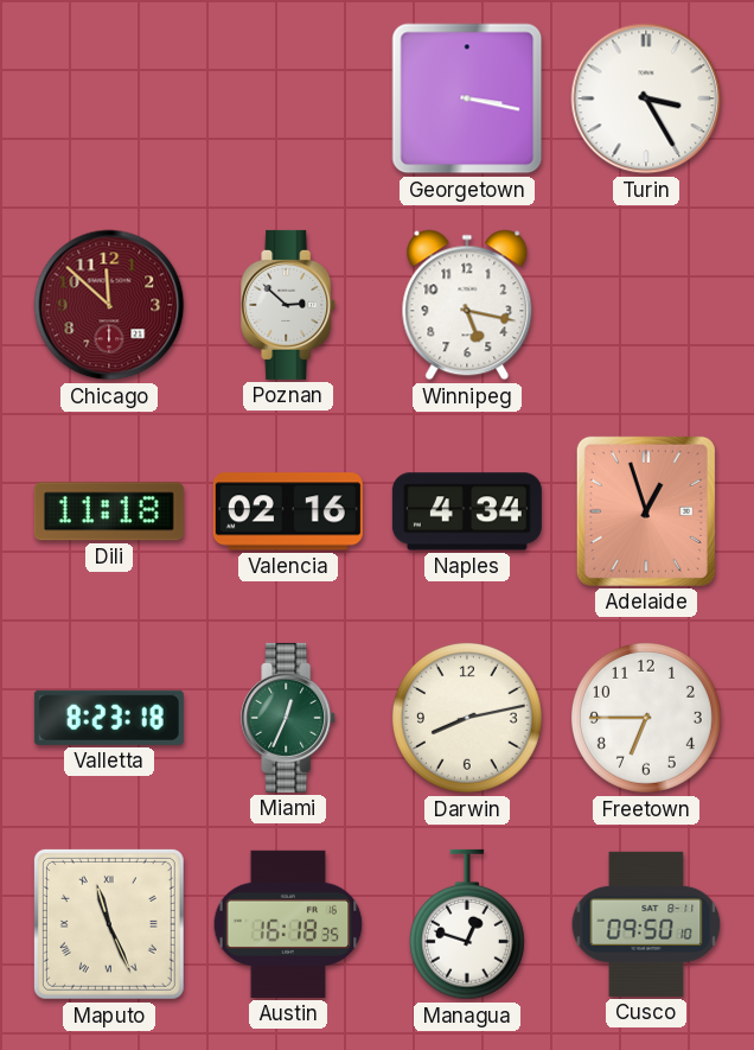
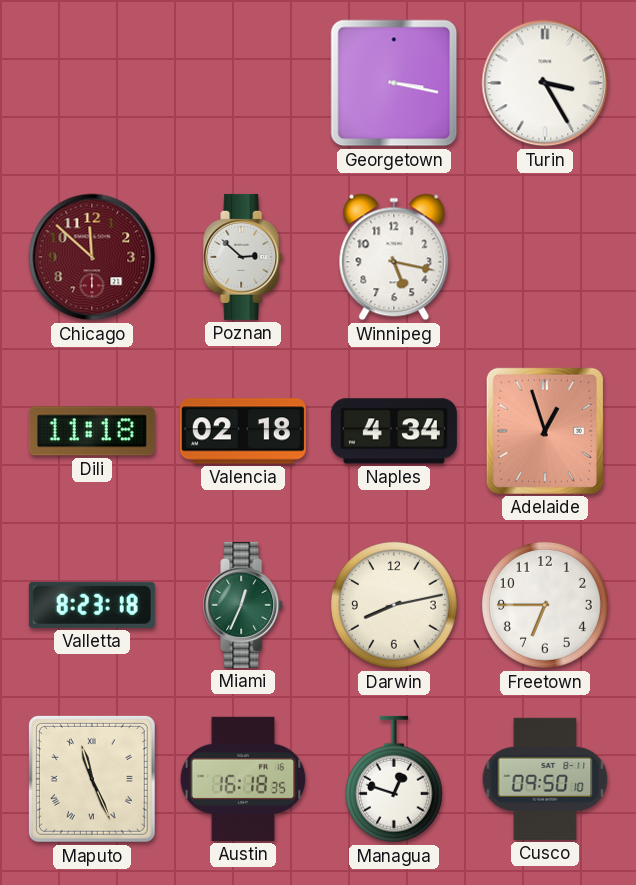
Valencia: 02:16 -> 02:18 (243, 431)
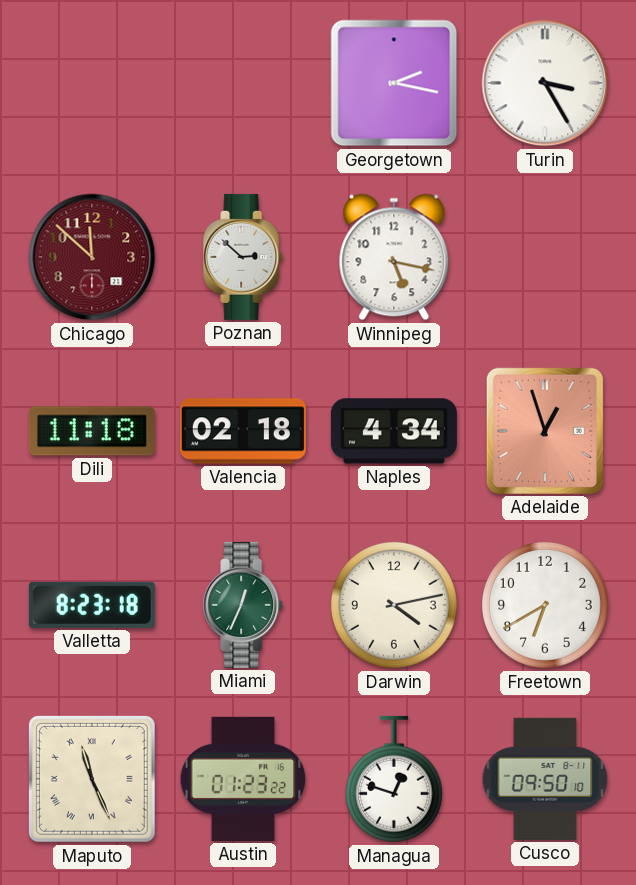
Georgetown: 3:17 -> 2:17 (394, 83)
Darwin: 8:13 -> 4:13 (394, 605)
Freetown: 6:45 -> 6:40 (545, 605)
Austin: 16:18 -> 01:23 (243, 779)
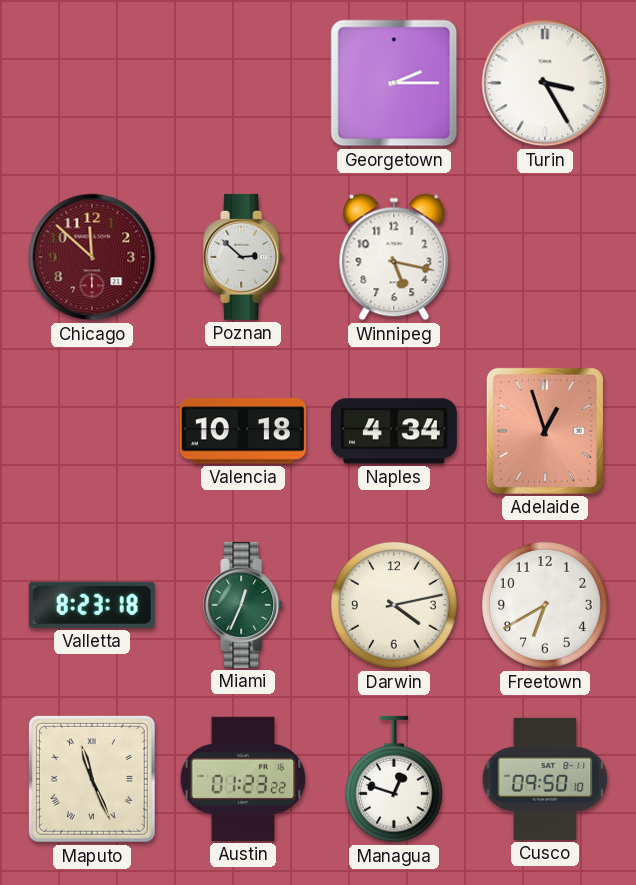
Georgetown: 2:17 -> 2:15 (394, 83)
Dili: 11:18 -> none (92, 431)
Valencia: 02:18 -> 10:18 (243, 431)
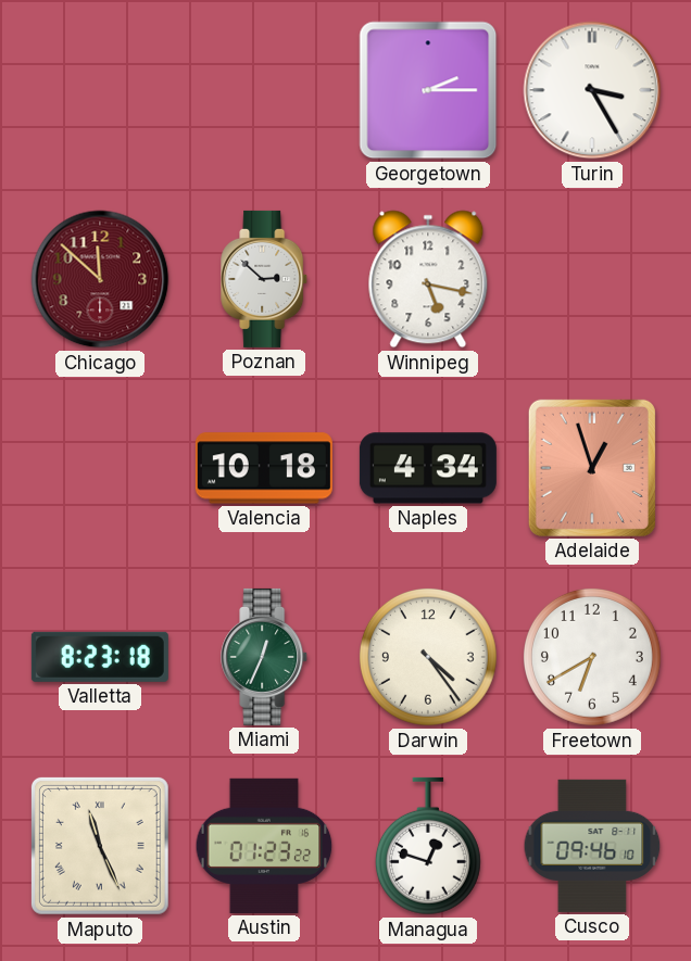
Darwin: 4:13 -> 4:24 (428, 657)
Cusco: 09:50 -> 09:46 (592, 846)
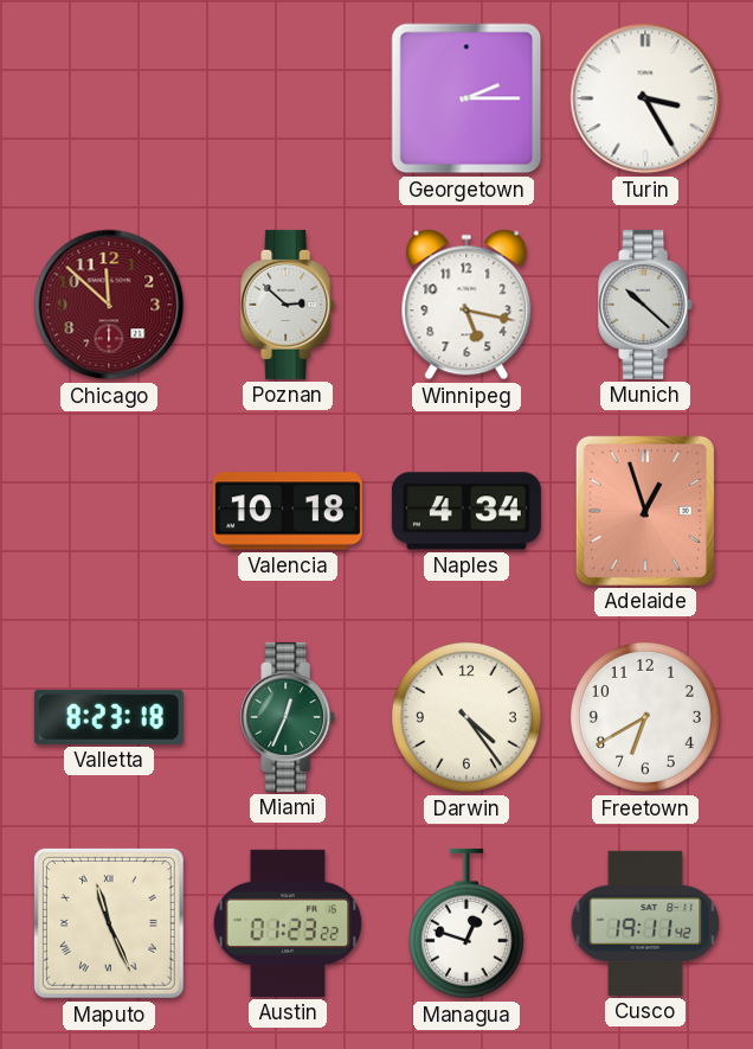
Munich: none -> 10:22 (646, 305)
Cusco: 09:46 -> 19:11 (645, 923)
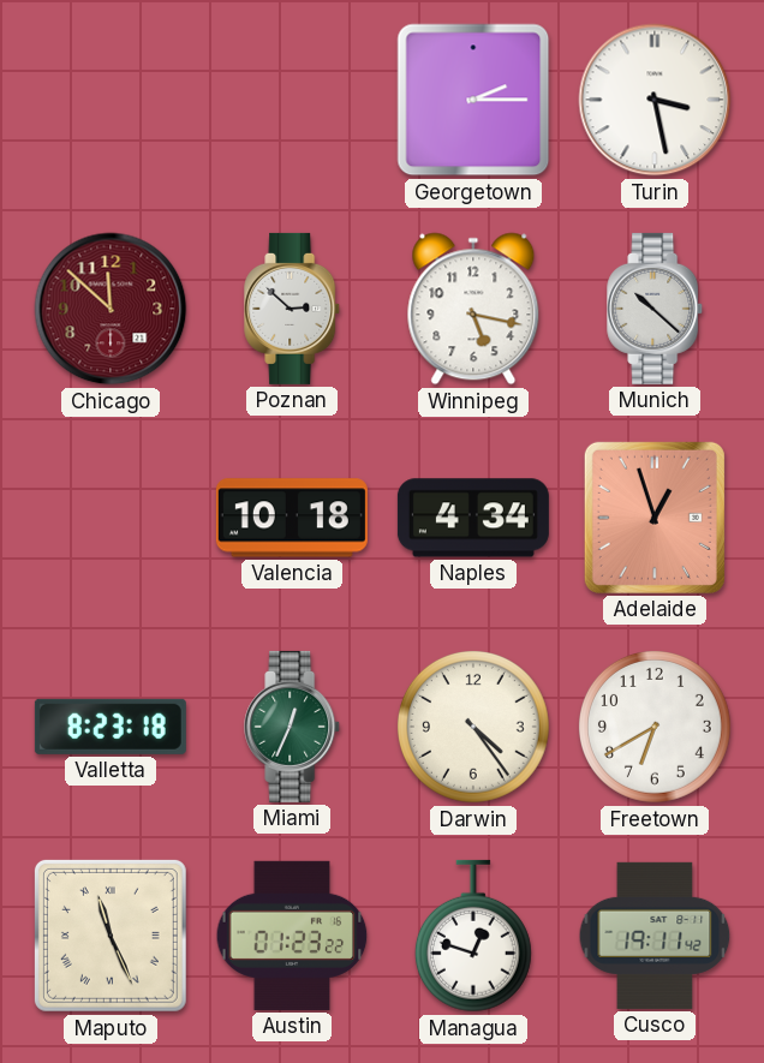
Turin: 3:25 -> 3:28 (655, 100)
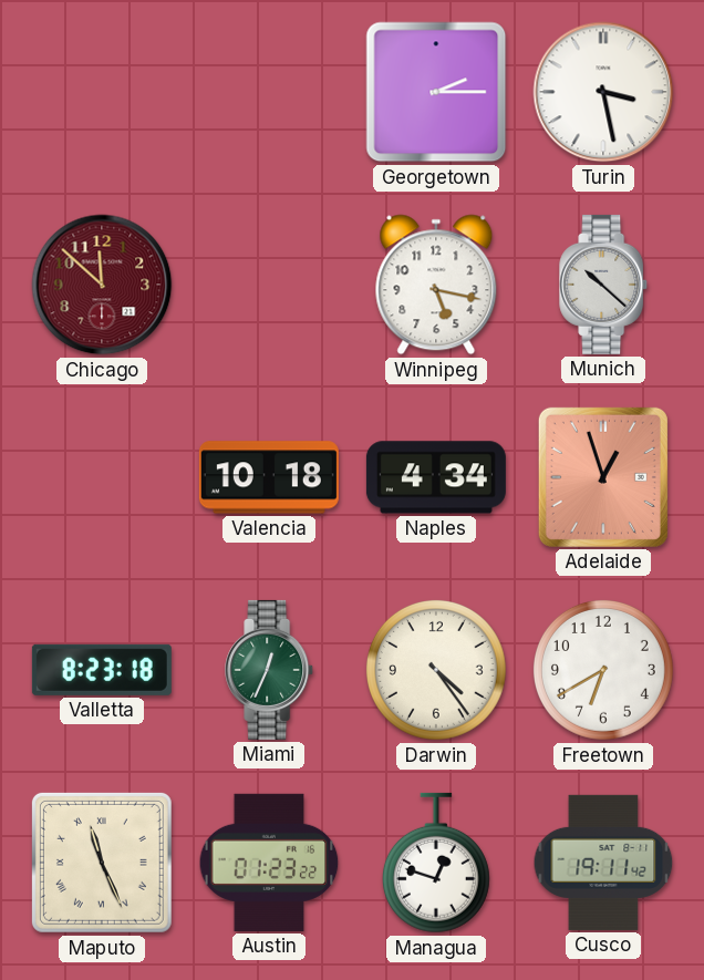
Poznan: 2:52 -> none (293, 309)
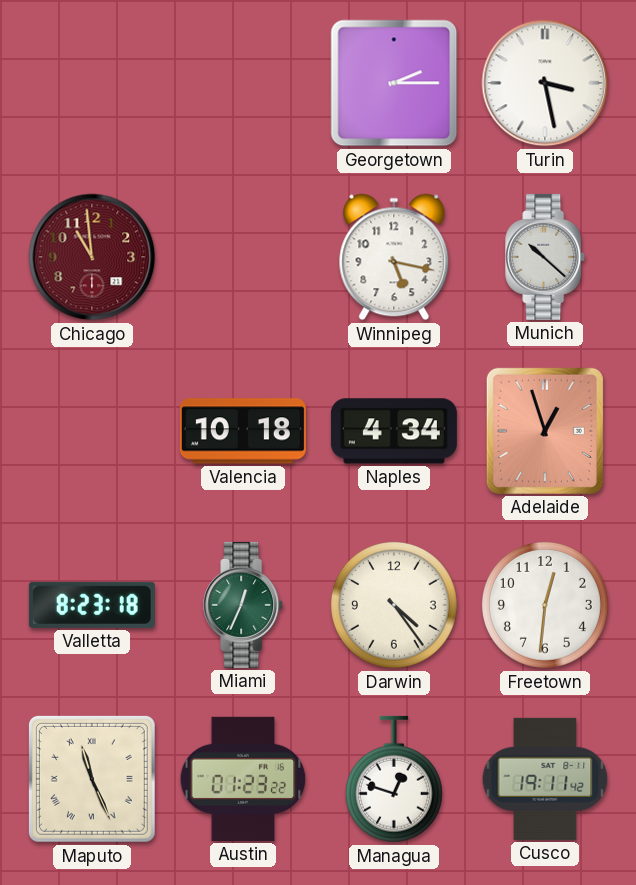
Chicago: 11:52 -> 10:59 (92, 257)
Freetown: 6:40 -> 12:31 (545, 605)
